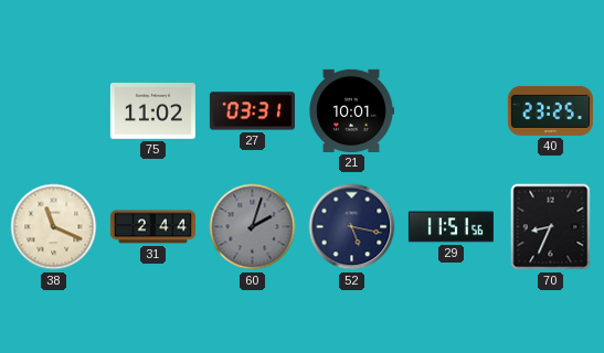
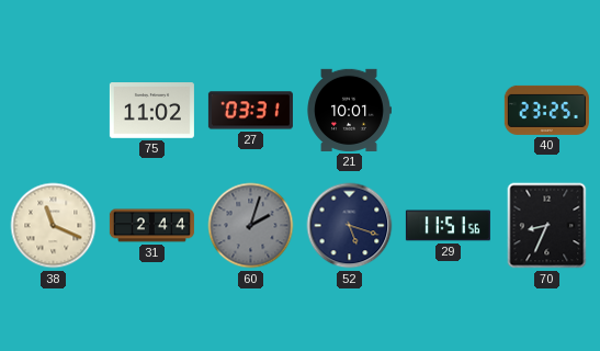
52: 5:17 -> 5:18 (350, 226)
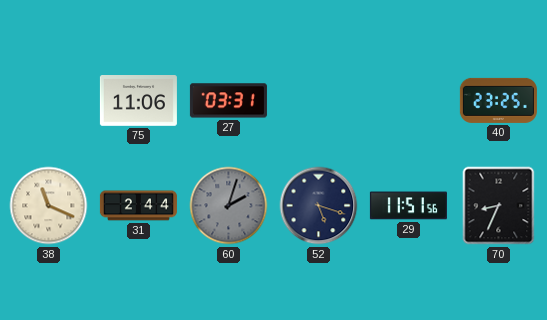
75: 11:02 -> 11:06 (138, 101)
21: 10:01 -> none (349, 110)
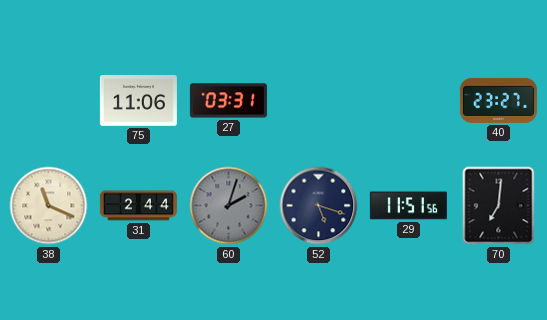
40: 23:25 -> 23:27 (498, 100)
70: 8:34 -> 7:01 (499, 206)
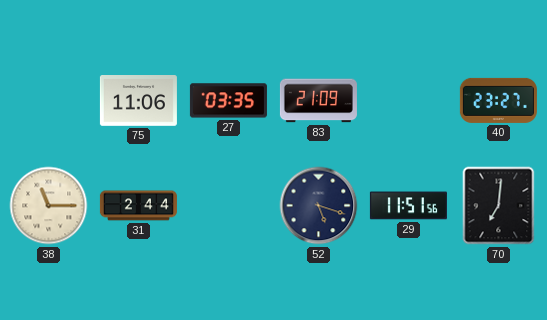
27: 03:31 -> 03:35 (228, 101)
83: none -> 21:09 (318, 101)
38: 11:19 -> 11:15 (49, 206)
60: 2:03 -> none (229, 206)
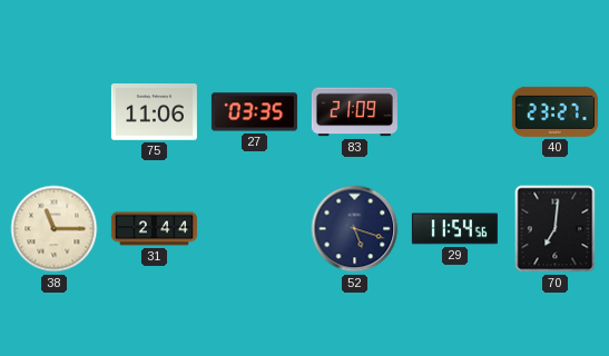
29: 11:51 -> 11:54 (454, 229)
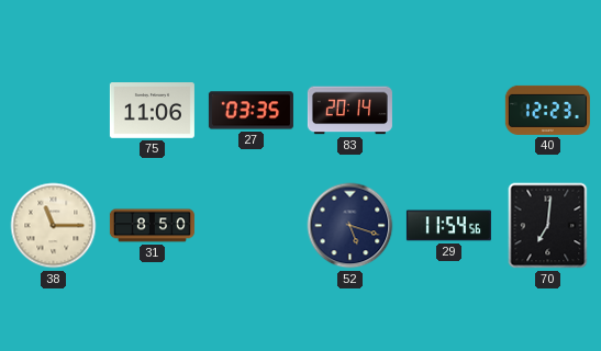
83: 21:09 -> 20:14 (349, 111)
40: 23:27 -> 12:23 (547, 110)
31: 2:44 -> 8:50 (152, 226)
